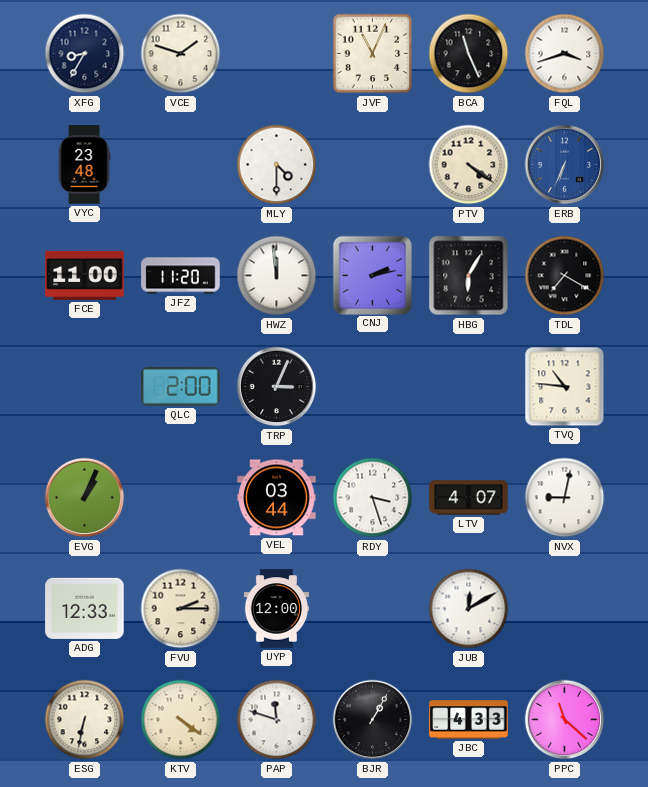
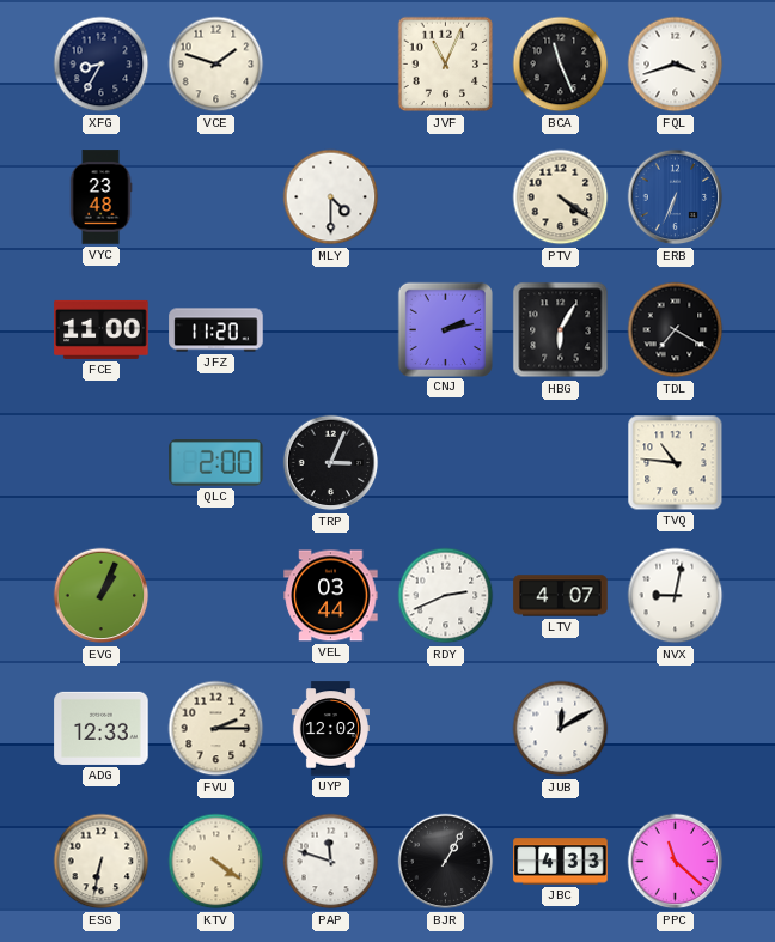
HWZ: 11:59 -> none (277, 276)
RDY: 3:27 -> 2:41 (446, 596)
UYP: 12:00 -> 12:02 (330, 729)
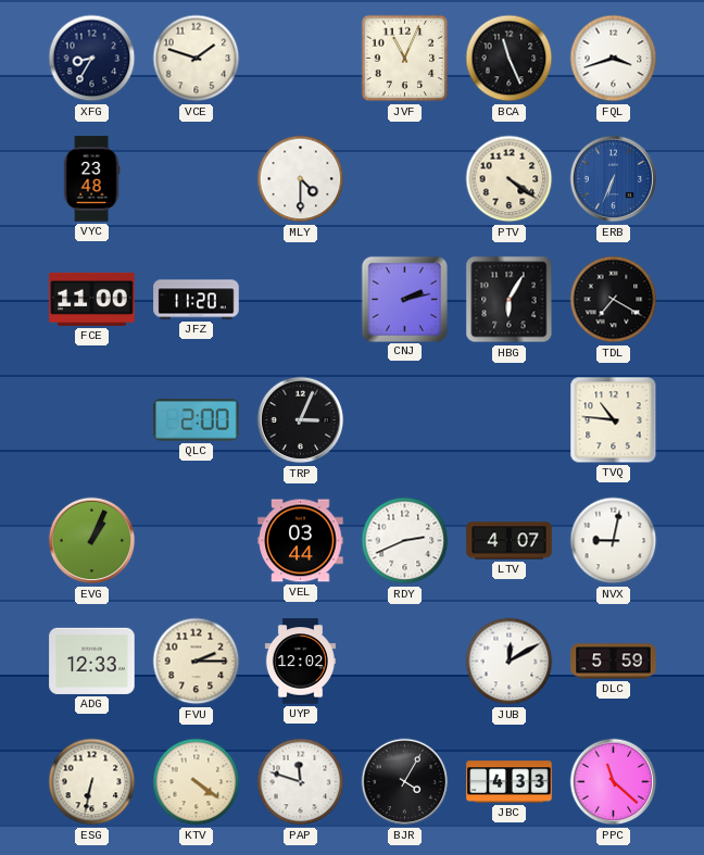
DLC: none -> 5:59 (614, 662)
BJR: 1:05 -> 4:05 (405, 782)
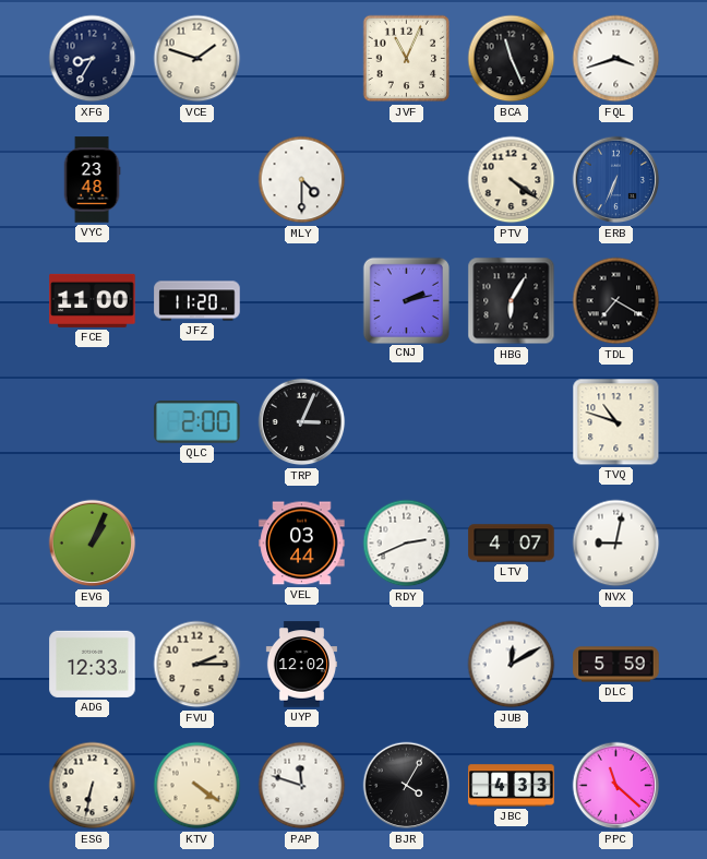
TVQ: 10:46 -> 10:48 (616, 422)
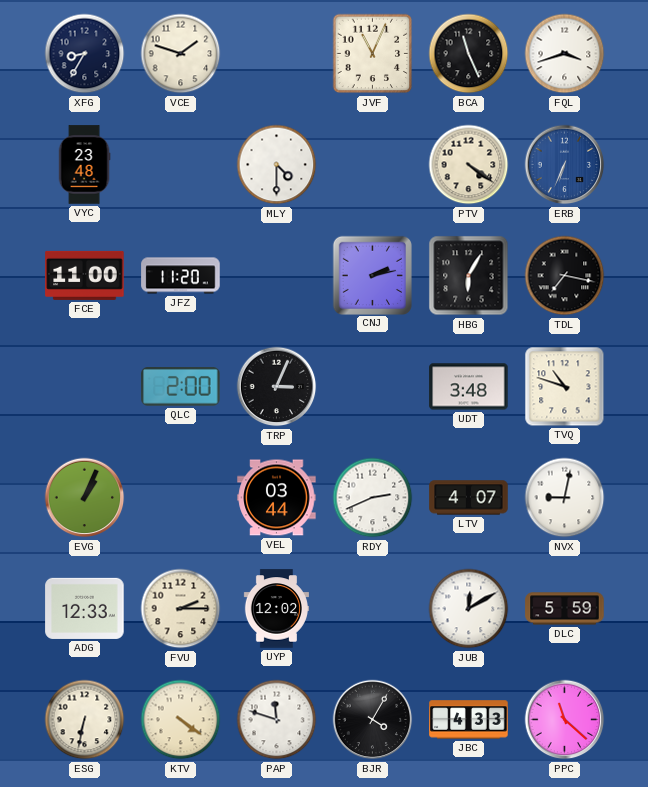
TDL: 7:20 -> 7:17 (565, 276)
UDT: none -> 3:48 (469, 387)
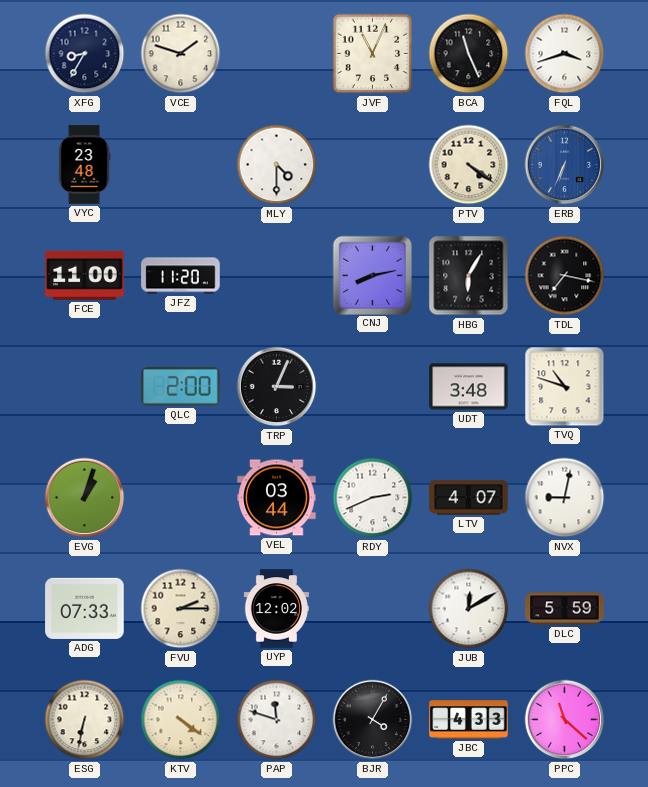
CNJ: 2:13 -> 8:13 (372, 275)
EVG: 1:04 -> 1:03 (85, 498)
ADG: 12:33 -> 07:33 (85, 608)
